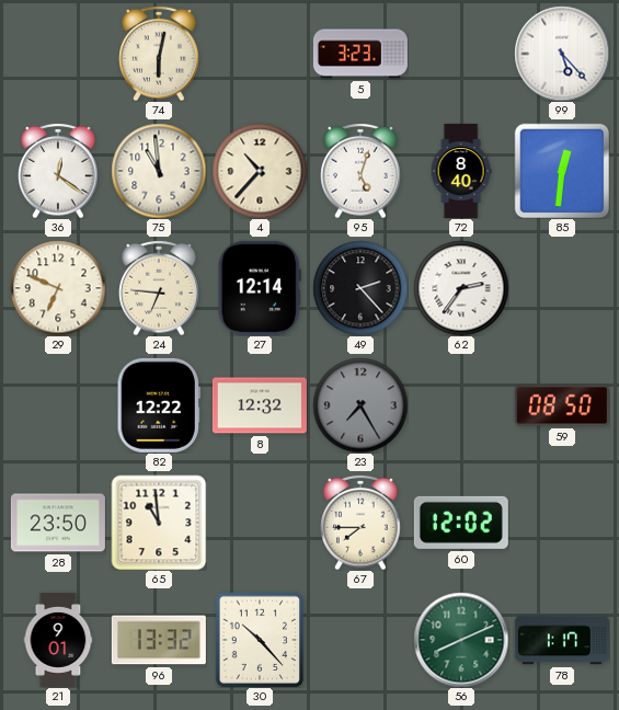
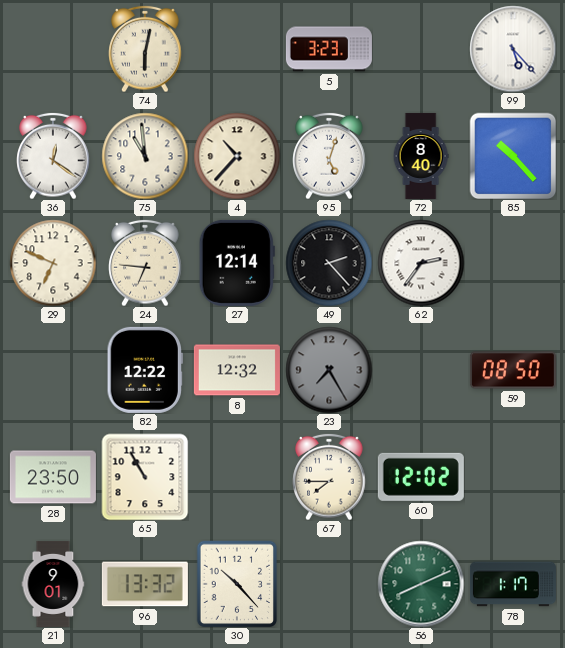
85: 12:31 -> 10:23 (513, 156)
65: 10:59 -> 10:55 (145, 477)
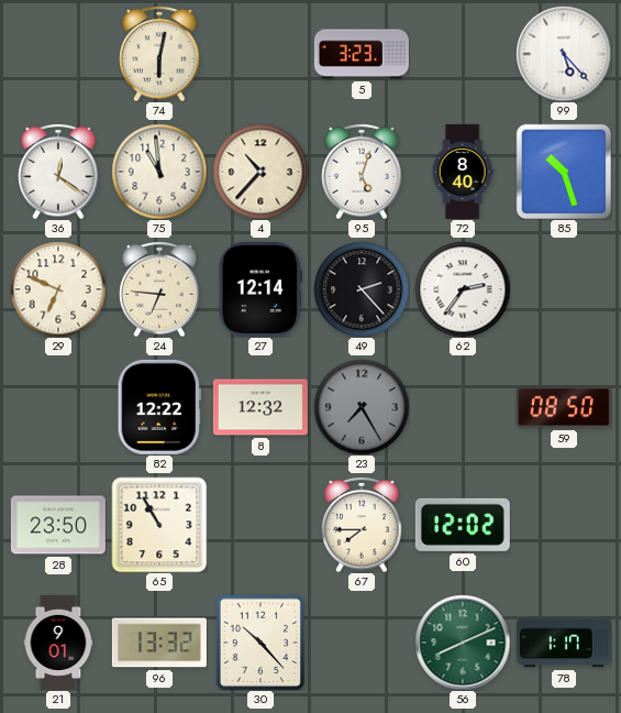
85: 10:23 -> 10:27 (564, 172)
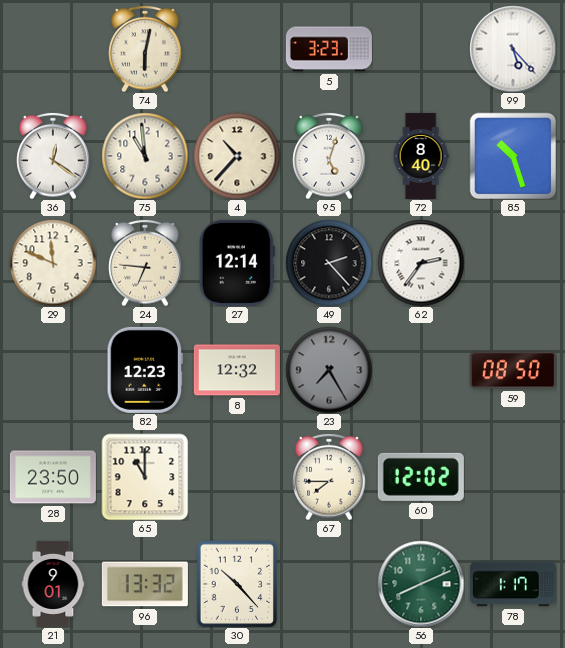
29: 6:49 -> 11:49 (53, 263)
82: 12:22 -> 12:23 (145, 370)
65: 10:55 -> 11:00 (145, 477)
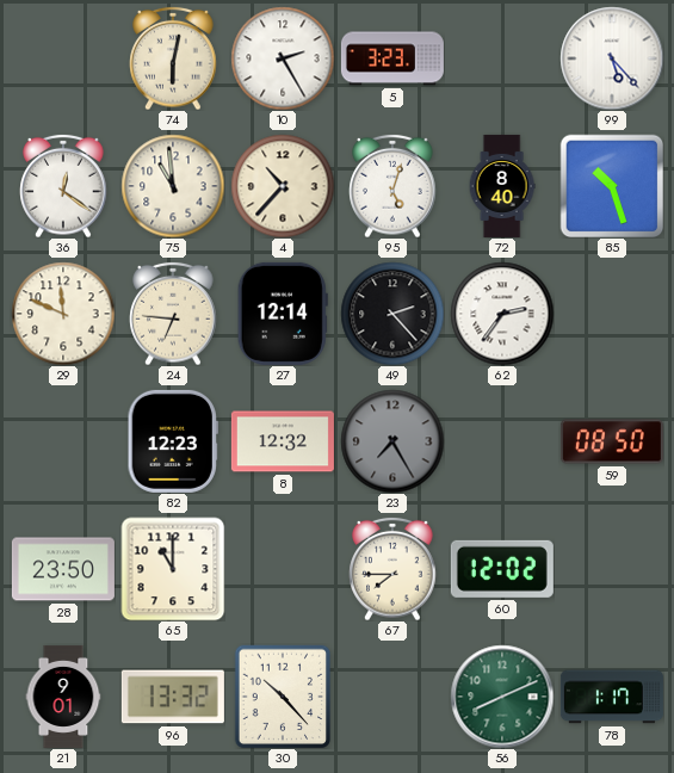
10: none -> 2:25 (283, 58)
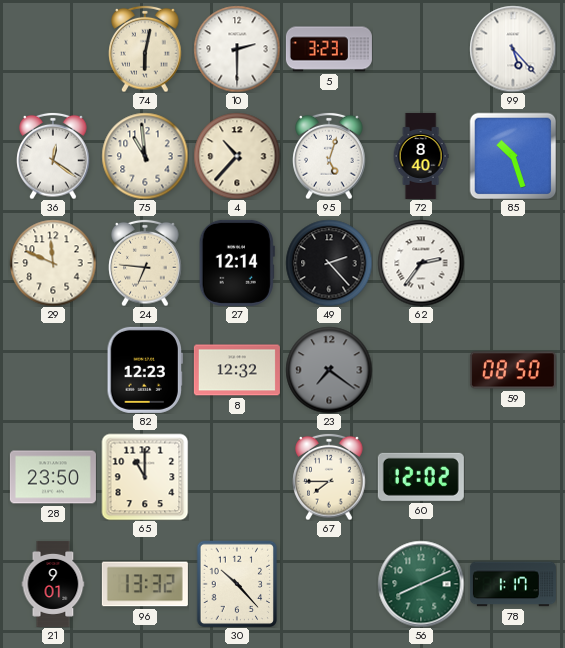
10: 2:25 -> 2:30 (237, 49)
23: 7:25 -> 7:21 (329, 370)
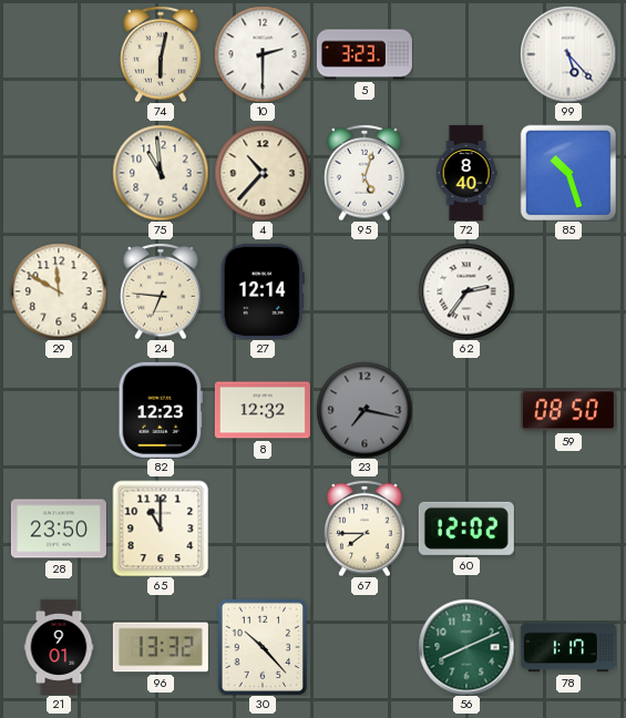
36: 12:21 -> none (53, 156)
29: 11:49 -> 11:50 (59, 291)
49: 2:23 -> none (329, 263)
23: 7:21 -> 7:17 (365, 410)
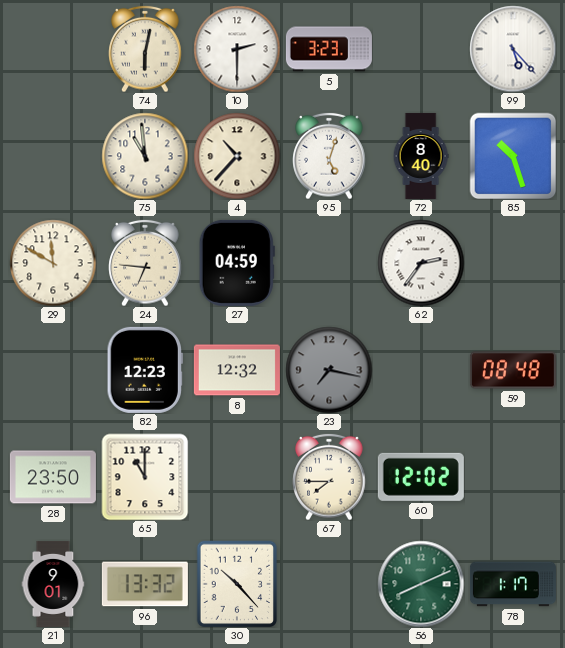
27: 12:14 -> 04:59 (237, 263)
59: 08:50 -> 08:48 (513, 370)
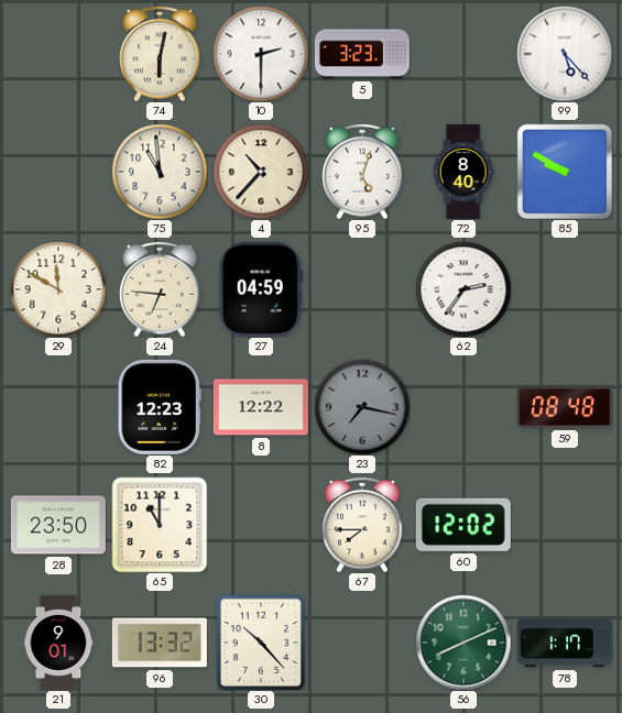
85: 10:27 -> 9:50 (565, 172)
8: 12:32 -> 12:22 (261, 407)
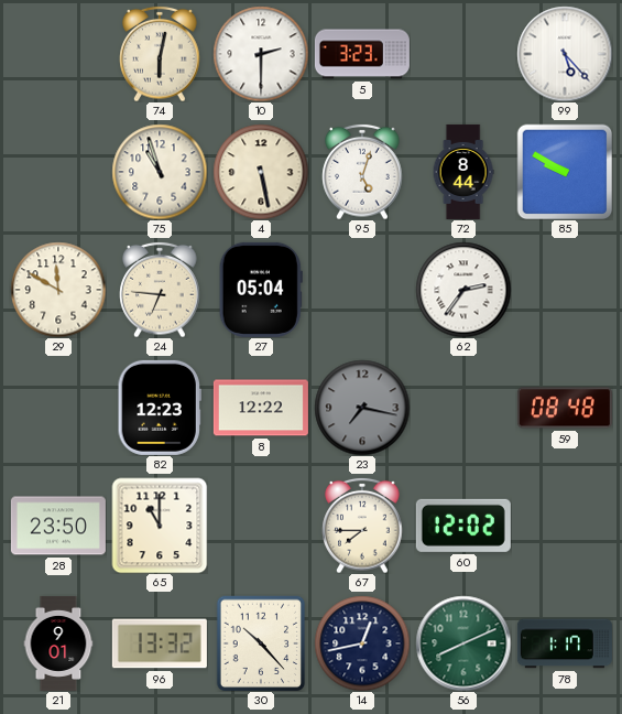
75: 10:59 -> 10:57 (160, 172)
4: 10:37 -> 5:28 (261, 172)
72: 8:40 -> 8:44 (463, 172)
27: 04:59 -> 05:04 (261, 290)
14: none -> 12:43 (362, 643)
